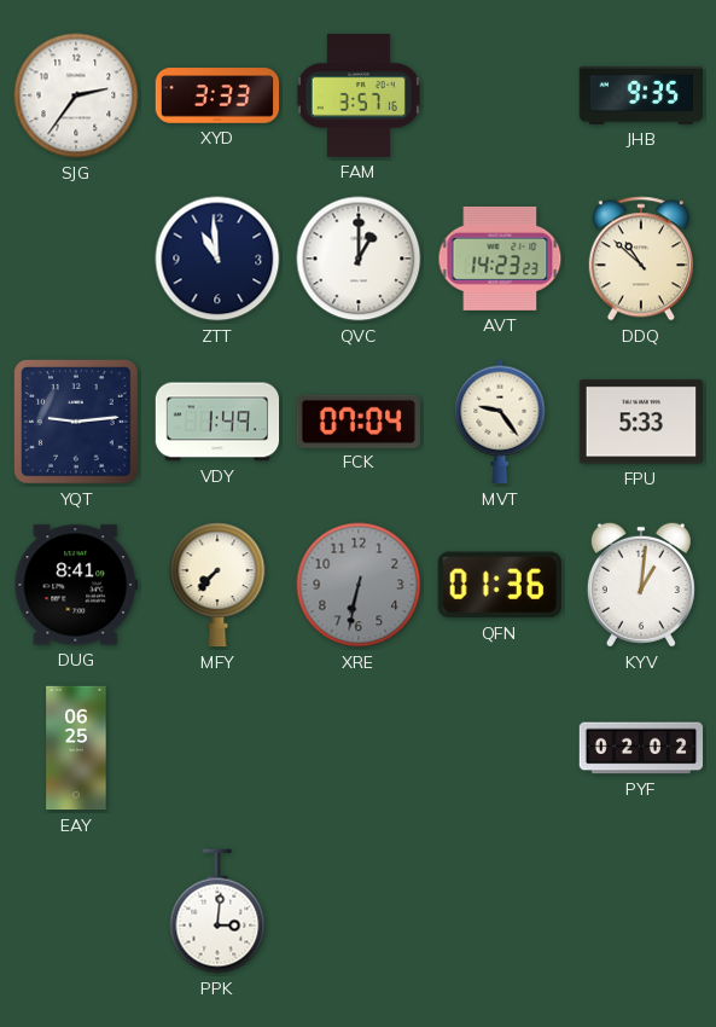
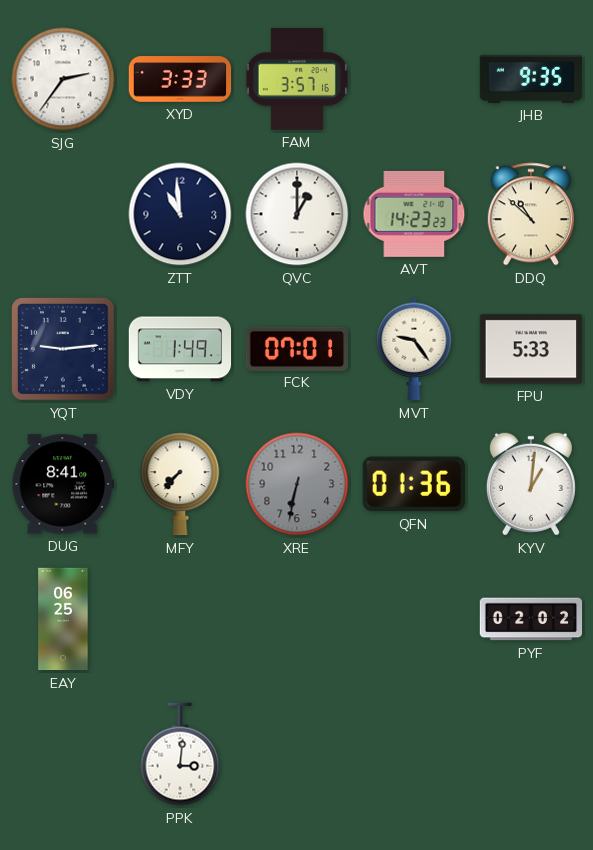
FCK: 07:04 -> 07:01 (297, 348)
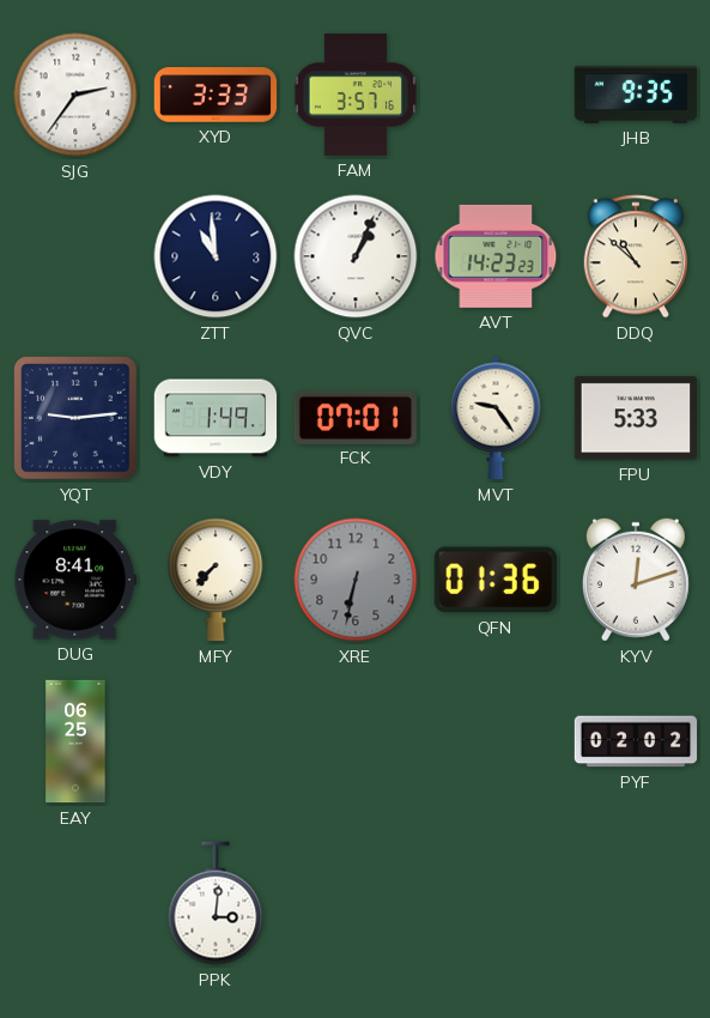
QVC: 1:00 -> 1:04 (356, 256)
KYV: 1:01 -> 12:12 (636, 580)
